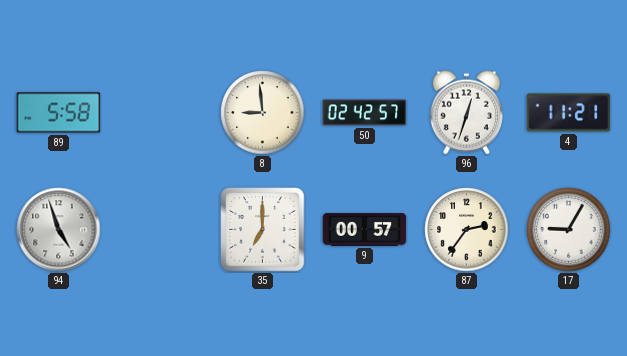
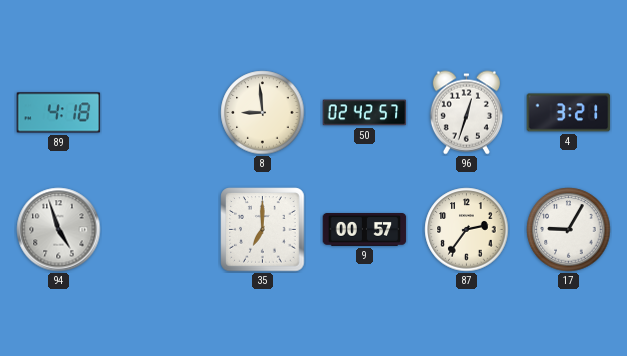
89: 5:58 -> 4:18 (59, 113)
4: 11:21 -> 3:21 (569, 113)
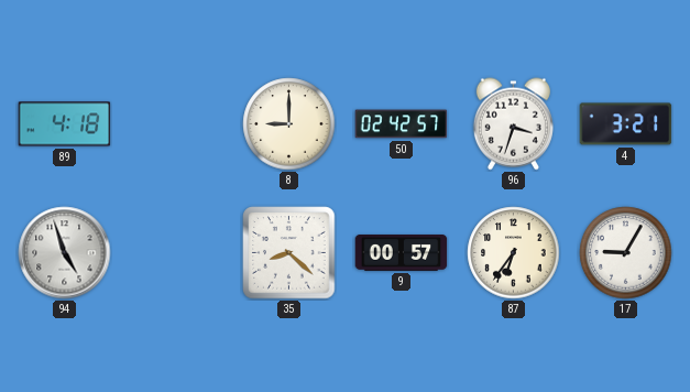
8: 8:59 -> 9:00 (289, 124)
96: 12:33 -> 3:33 (513, 124)
35: 7:00 -> 8:22 (289, 253)
87: 2:36 -> 6:36 (514, 253)
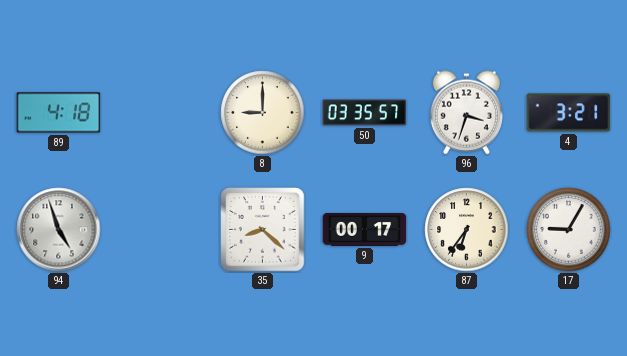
50: 02:42 -> 03:35 (365, 113)
9: 00:57 -> 00:17 (365, 230)
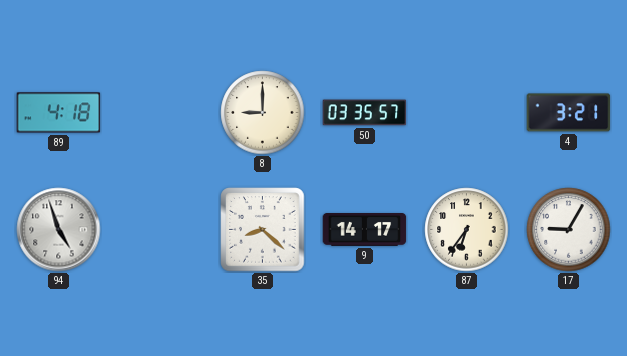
96: 3:33 -> none (466, 113)
9: 00:17 -> 14:17 (365, 230)
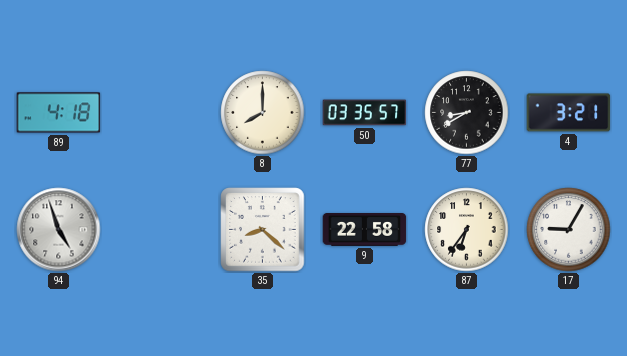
8: 9:00 -> 8:00 (263, 113)
77: none -> 8:40 (467, 113)
9: 14:17 -> 22:58 (365, 230)
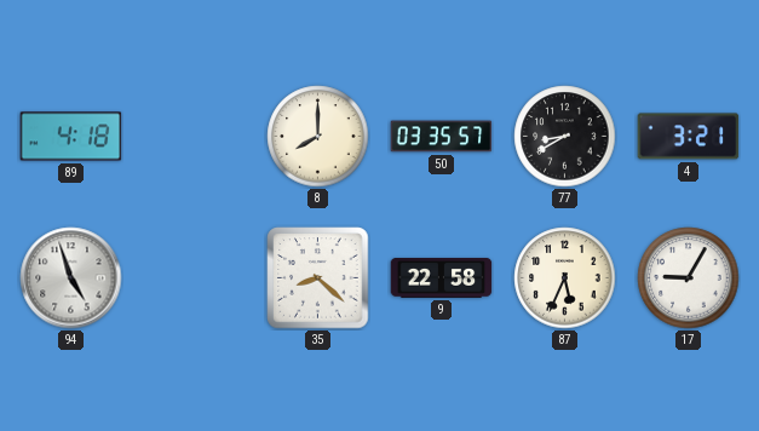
87: 6:36 -> 5:34 (565, 278)
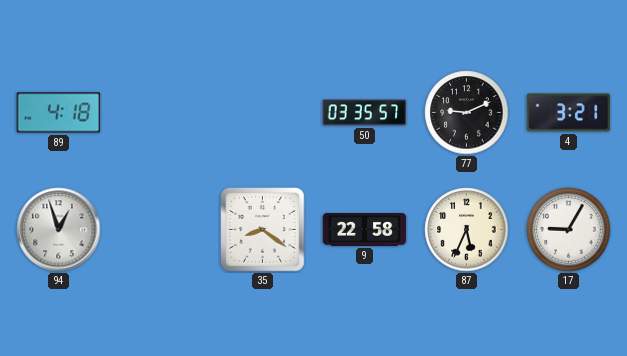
8: 8:00 -> none (318, 137)
77: 8:40 -> 9:11 (467, 113)
94: 4:57 -> 12:57 (59, 230)
35: 8:22 -> 8:21 (263, 230)
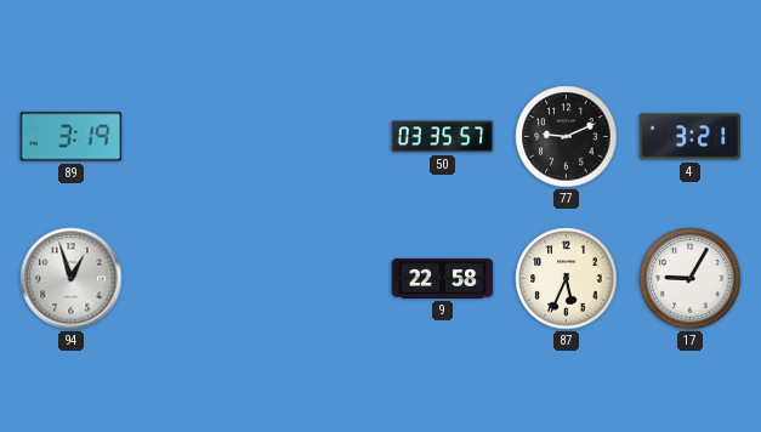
89: 4:18 -> 3:19 (72, 137)
35: 8:21 -> none (263, 230)
